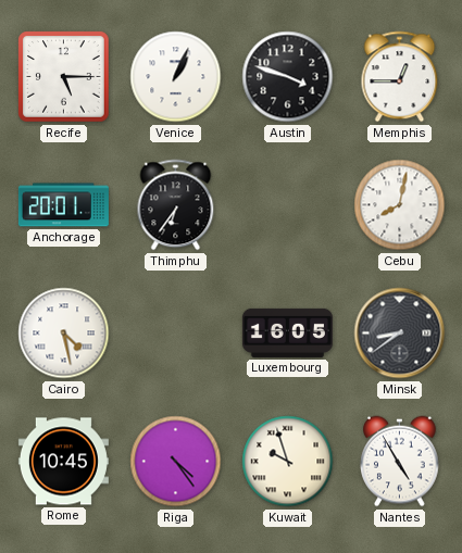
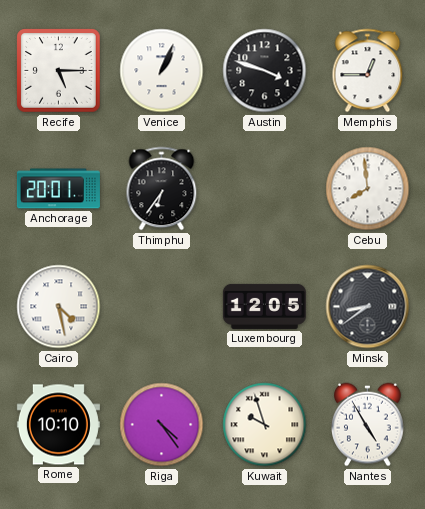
Cebu: 8:02 -> 7:59 (368, 189)
Luxembourg: 16:05 -> 12:05 (264, 306)
Rome: 10:45 -> 10:10 (58, 425)
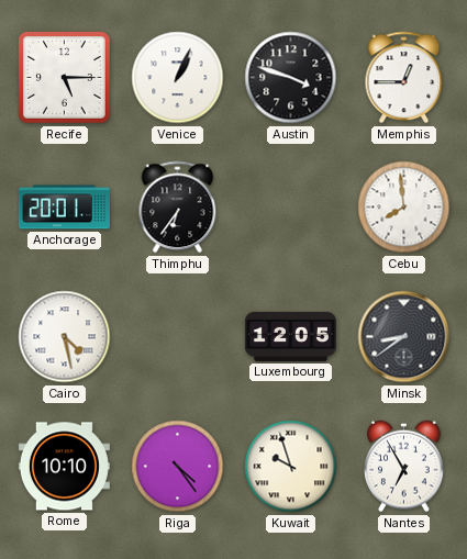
Nantes: 4:55 -> 6:55 (404, 467)
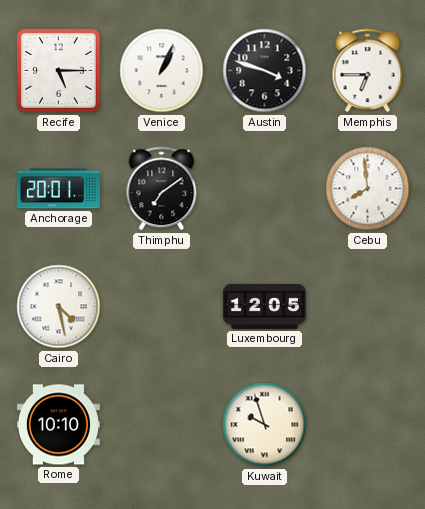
Memphis: 12:45 -> 6:45 (368, 71)
Thimphu: 6:36 -> 7:09 (162, 189)
Minsk: 8:39 -> none (404, 337)
Riga: 4:24 -> none (178, 467)
Nantes: 6:55 -> none (404, 467)
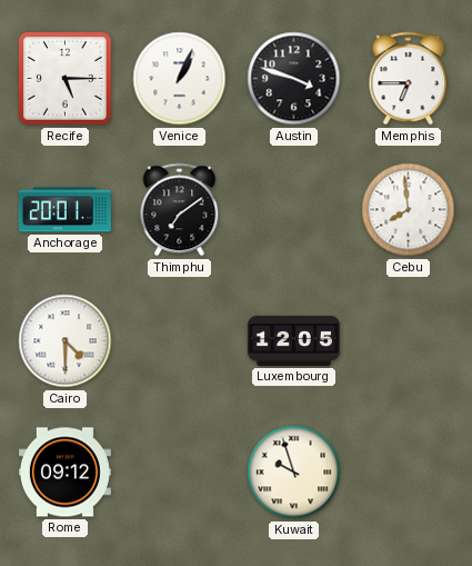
Cairo: 4:28 -> 4:30 (66, 341)
Rome: 10:10 -> 09:12 (64, 473)
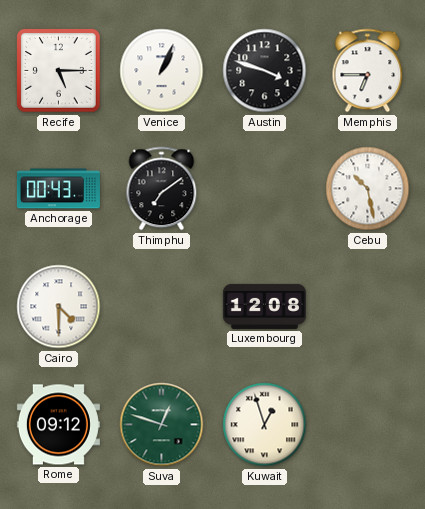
Anchorage: 20:01 -> 00:43 (58, 189)
Cebu: 7:59 -> 10:28 (368, 189)
Luxembourg: 12:05 -> 12:08 (264, 306)
Suva: none -> 12:48 (162, 425)
Kuwait: 9:57 -> 12:57 (265, 425)
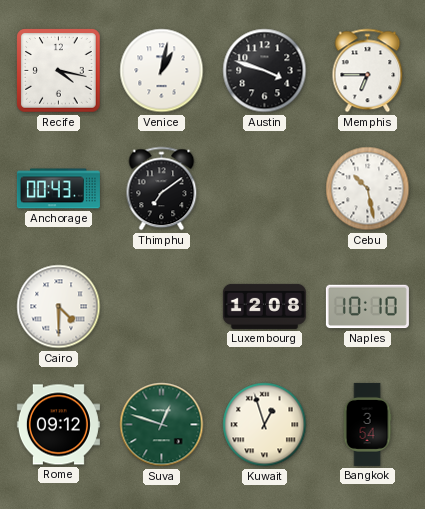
Recife: 5:15 -> 4:17 (59, 71)
Venice: 1:04 -> 1:02 (162, 71)
Naples: none -> 10:10 (367, 307)
Bangkok: none -> 3:54 (367, 424)
